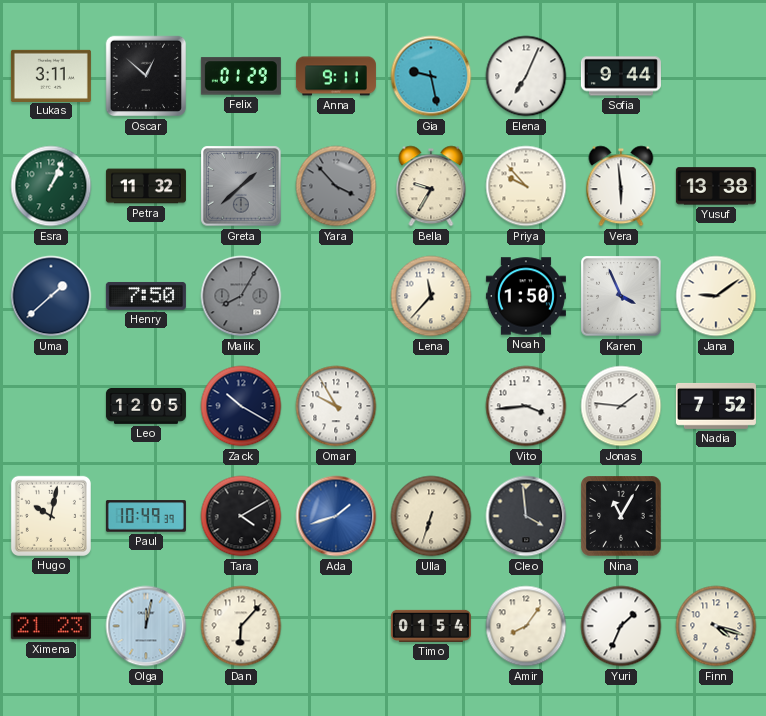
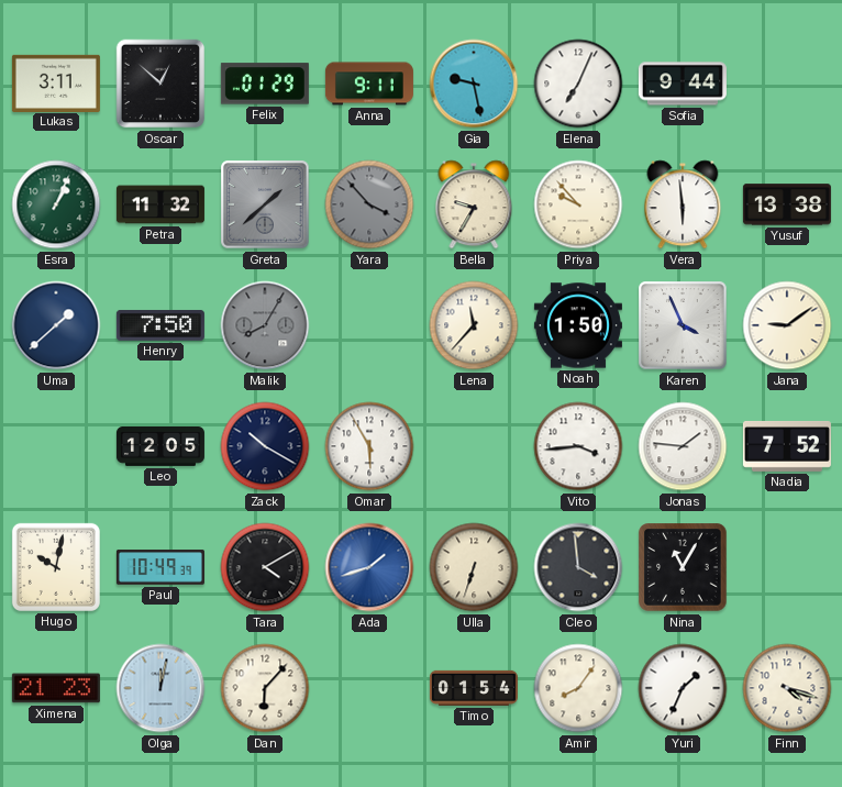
Omar: 9:55 -> 5:55 (369, 446)
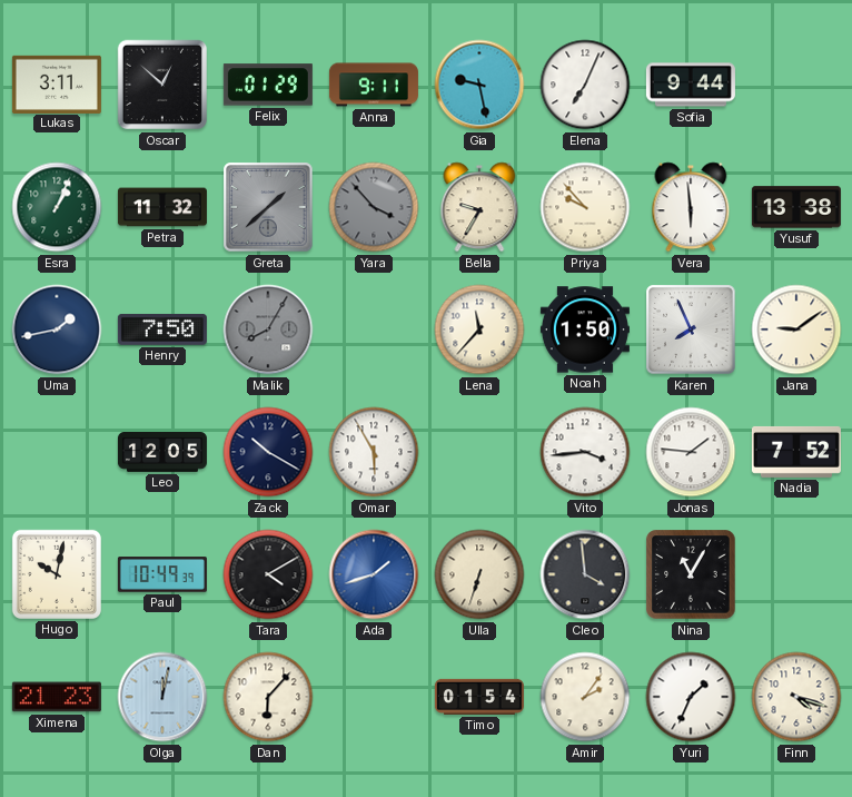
Uma: 1:38 -> 1:43 (57, 329)
Karen: 3:56 -> 7:56 (691, 329)
Amir: 8:06 -> 2:06 (585, 697)
